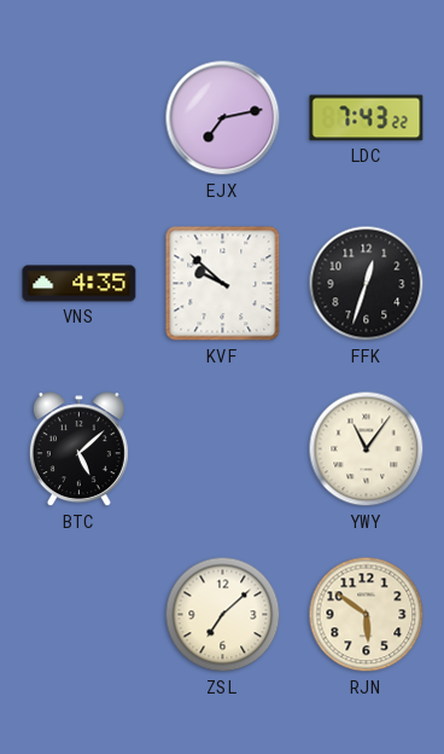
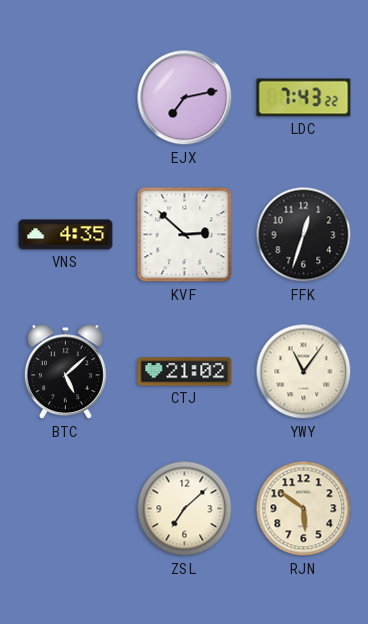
KVF: 9:52 -> 2:52 (185, 235)
CTJ: none -> 21:02 (185, 372)
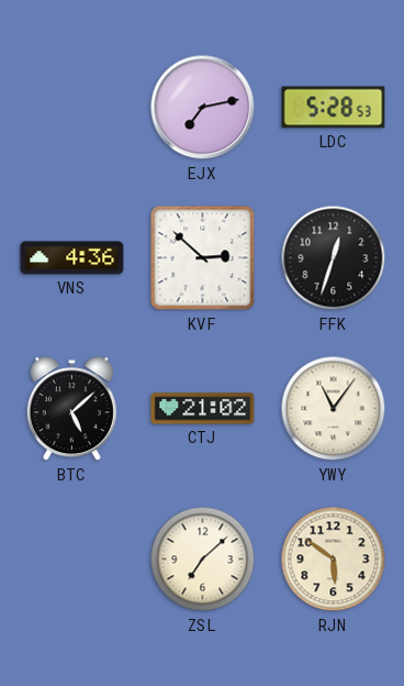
LDC: 7:43 -> 5:28 (334, 108)
VNS: 4:35 -> 4:36 (72, 258)
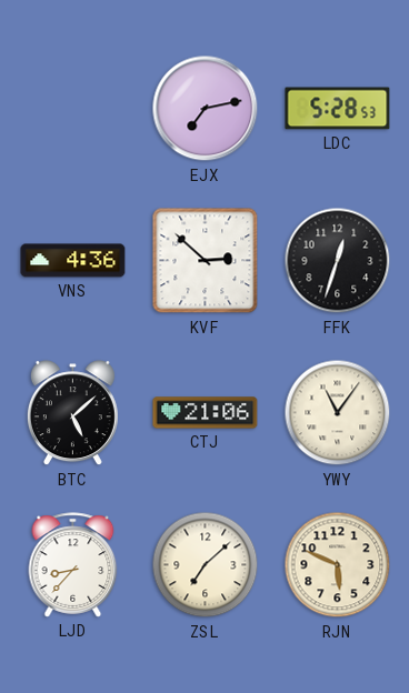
CTJ: 21:02 -> 21:06 (206, 413)
LJD: none -> 8:37 (73, 565)
RJN: 5:51 -> 5:49 (338, 565)
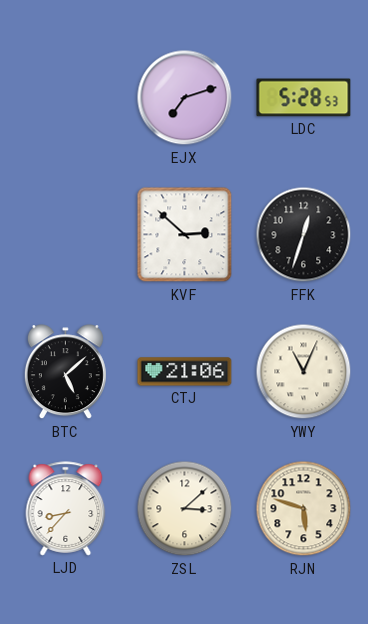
EJX: 7:13 -> 7:12 (185, 98)
VNS: 4:36 -> none (73, 261)
YWY: 11:06 -> 11:04 (304, 372)
ZSL: 7:08 -> 3:08 (185, 509)
RJN: 5:49 -> 5:48 (304, 509)
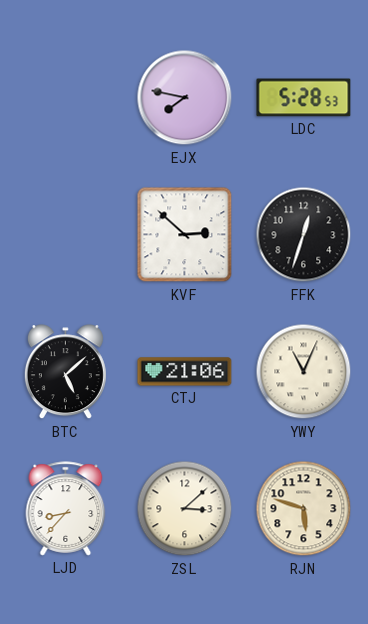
EJX: 7:12 -> 7:47 (185, 98)
